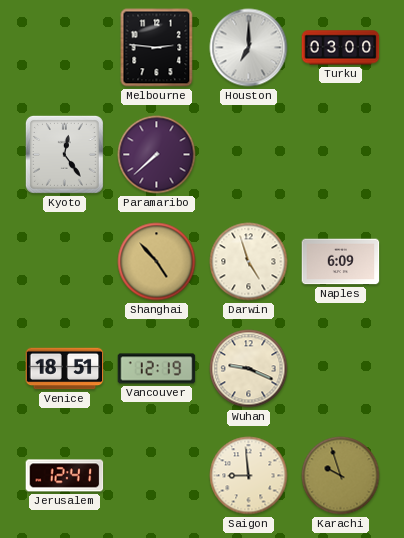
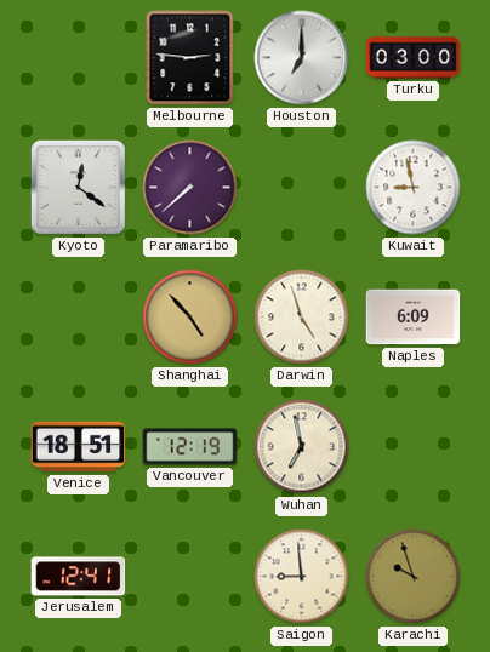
Kyoto: 12:24 -> 12:21 (78, 187)
Kuwait: none -> 8:58 (414, 188)
Wuhan: 9:19 -> 6:58 (302, 447)
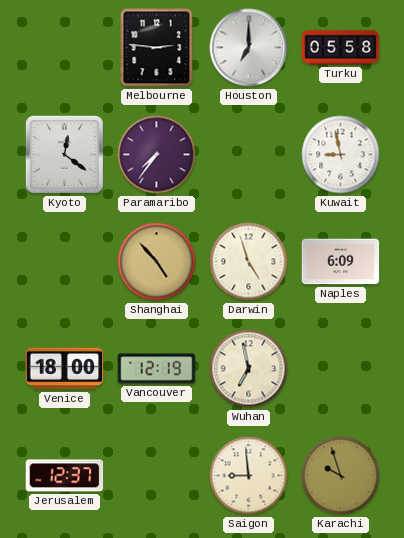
Turku: 03:00 -> 05:58 (341, 48)
Paramaribo: 7:38 -> 7:36 (157, 155)
Venice: 18:51 -> 18:00 (65, 369)
Jerusalem: 12:41 -> 12:37 (65, 476)
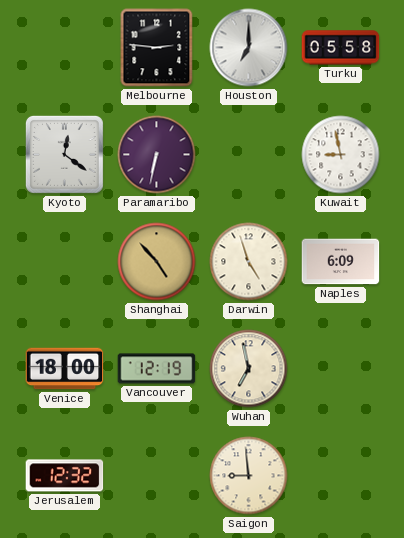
Paramaribo: 7:36 -> 6:32 (157, 155)
Jerusalem: 12:37 -> 12:32 (65, 476)
Karachi: 9:57 -> none (341, 476)
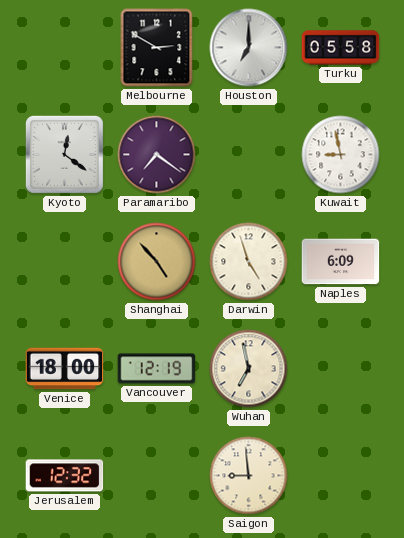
Melbourne: 2:46 -> 2:50 (157, 48)
Paramaribo: 6:32 -> 7:21 (157, 155)
